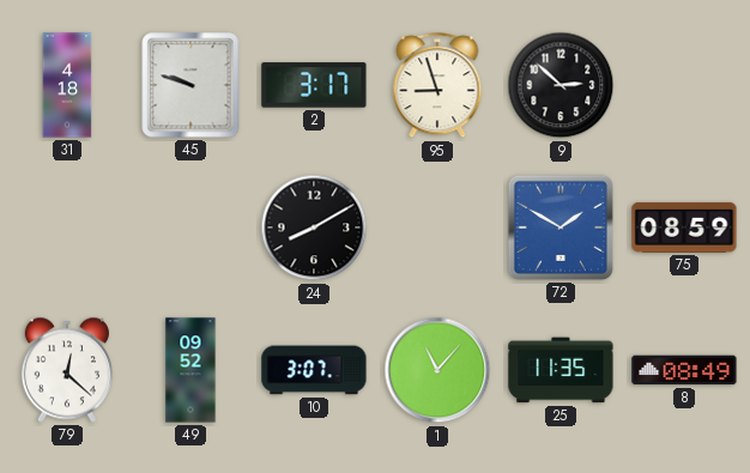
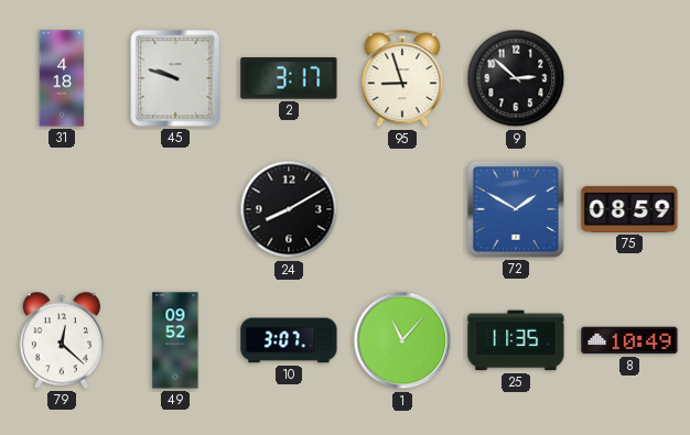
8: 08:49 -> 10:49 (629, 340)
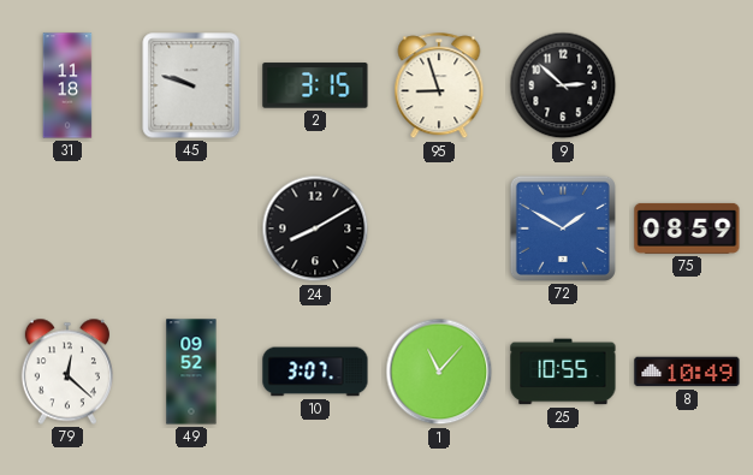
31: 4:18 -> 11:18 (67, 85)
2: 3:17 -> 3:15 (315, 85)
25: 11:35 -> 10:55 (563, 372)
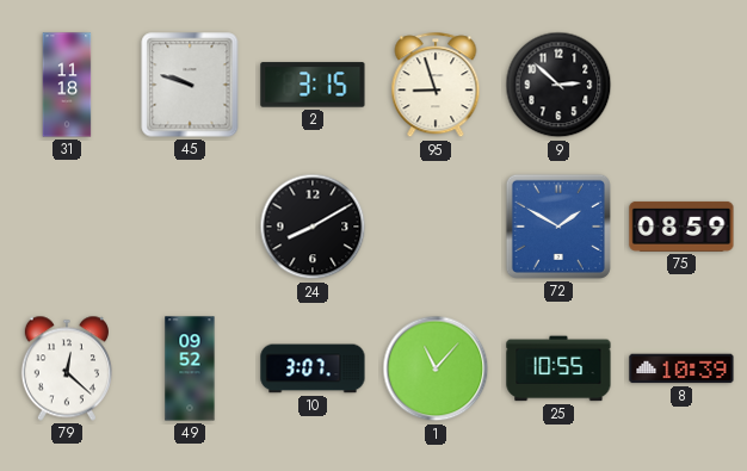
8: 10:49 -> 10:39 (681, 368)
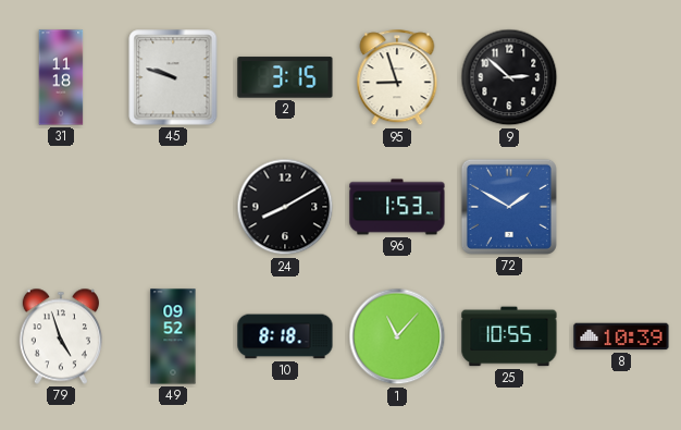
96: none -> 1:53 (397, 207)
75: 08:59 -> none (681, 227)
79: 12:22 -> 4:57 (61, 336)
10: 3:07 -> 8:18 (285, 336)
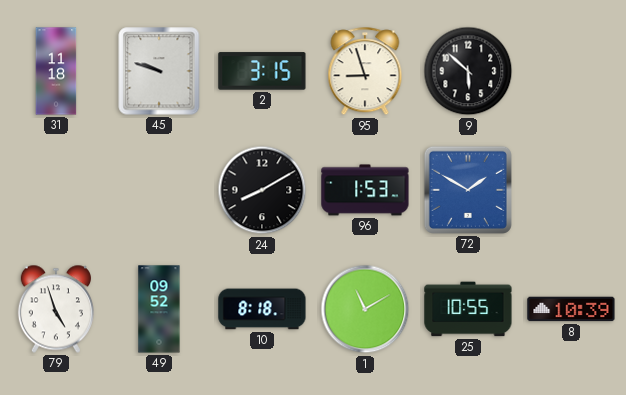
9: 2:52 -> 5:52 (468, 71)
1: 11:07 -> 11:10 (365, 309)
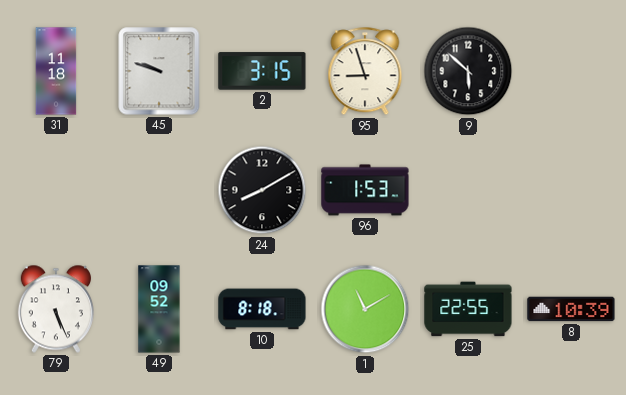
72: 1:50 -> none (468, 190)
79: 4:57 -> 5:26 (56, 309)
25: 10:55 -> 22:55 (468, 309)
